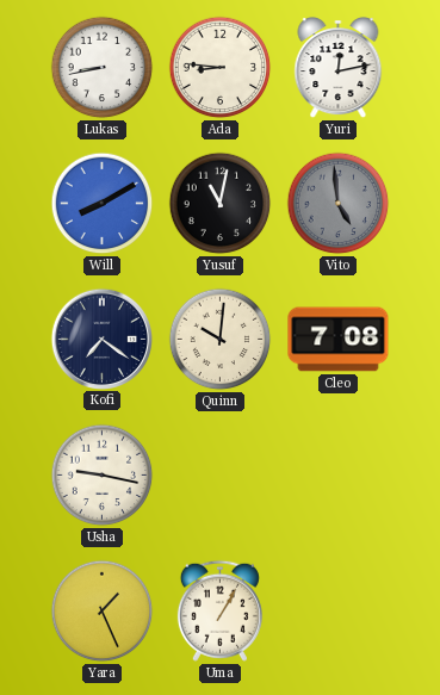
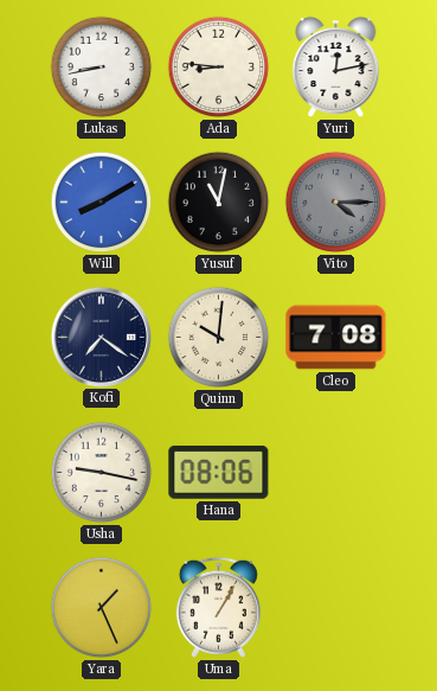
Vito: 4:59 -> 4:15 (336, 203)
Hana: none -> 08:06 (219, 472)
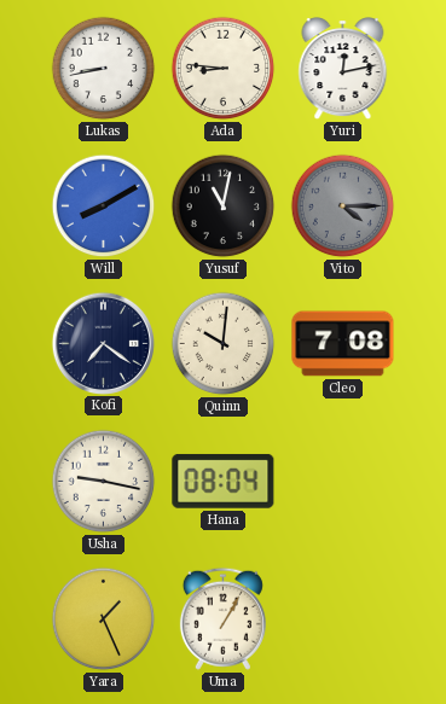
Hana: 08:06 -> 08:04 (224, 481)
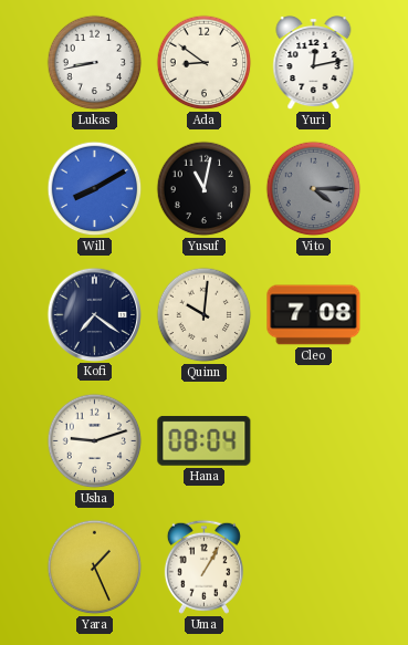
Ada: 8:46 -> 8:51 (205, 63)
Usha: 9:17 -> 9:12 (95, 441)
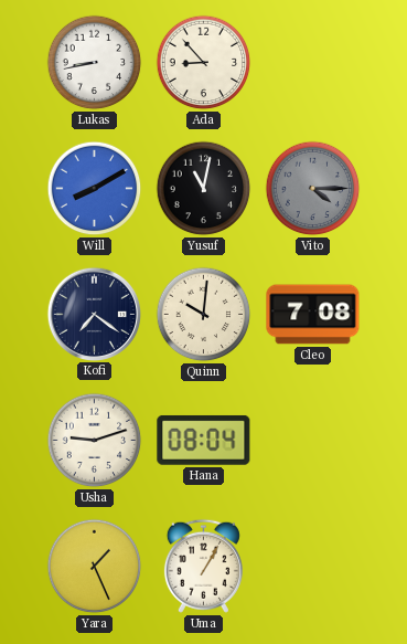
Ada: 8:51 -> 8:53 (204, 63)
Yuri: 12:13 -> none (314, 63)
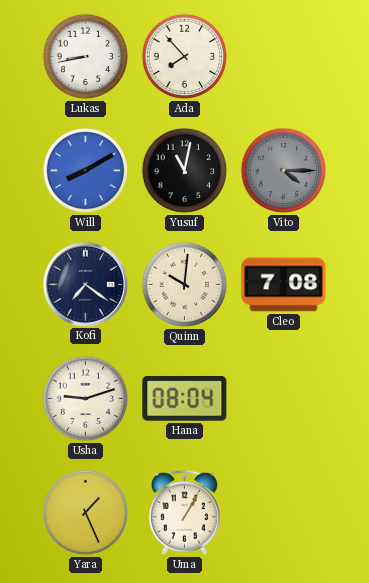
Ada: 8:53 -> 7:53 (185, 57)
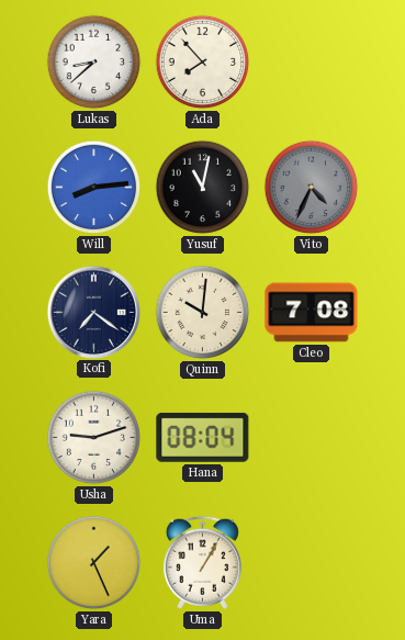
Lukas: 8:43 -> 8:38 (94, 63)
Will: 8:10 -> 8:14 (94, 188)
Vito: 4:15 -> 4:34 (312, 188)
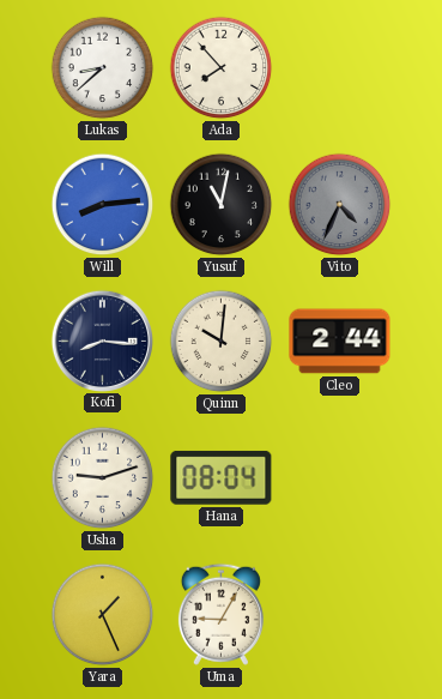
Kofi: 7:21 -> 8:16 (102, 341)
Cleo: 7:08 -> 2:44 (340, 342)
Uma: 1:05 -> 9:05 (220, 614)
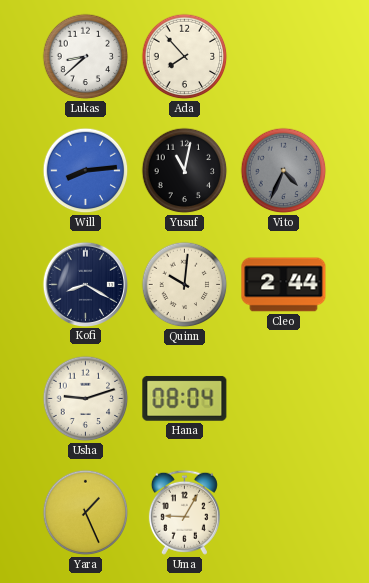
Kofi: 8:16 -> 8:20 (85, 284)
